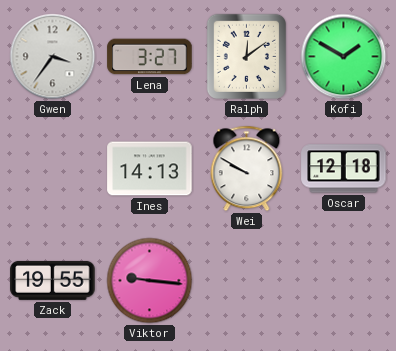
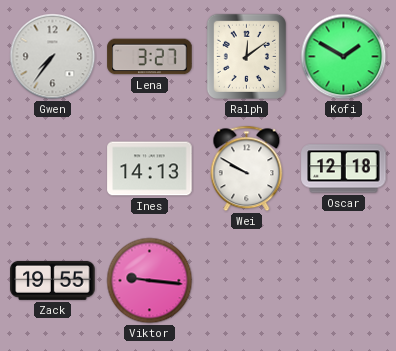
Gwen: 3:36 -> 7:36 (53, 57)
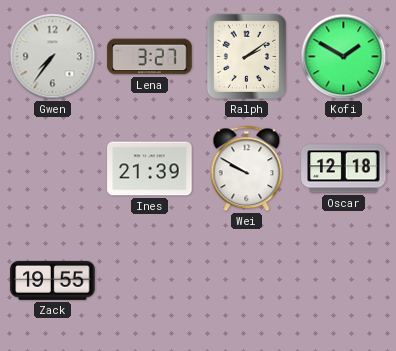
Ralph: 12:09 -> 2:09 (246, 56)
Ines: 14:13 -> 21:39 (150, 169)
Viktor: 9:16 -> none (150, 281)
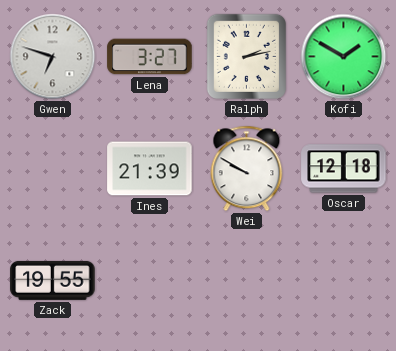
Gwen: 7:36 -> 6:48 (53, 57)
Ralph: 2:09 -> 2:13 (246, 56)
